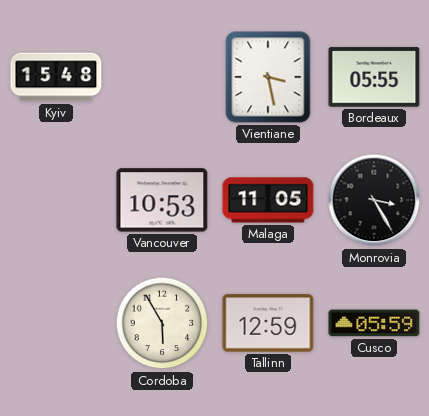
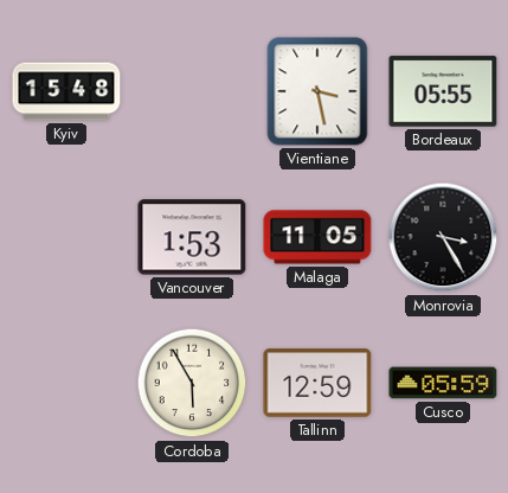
Vancouver: 10:53 -> 1:53 (192, 237)
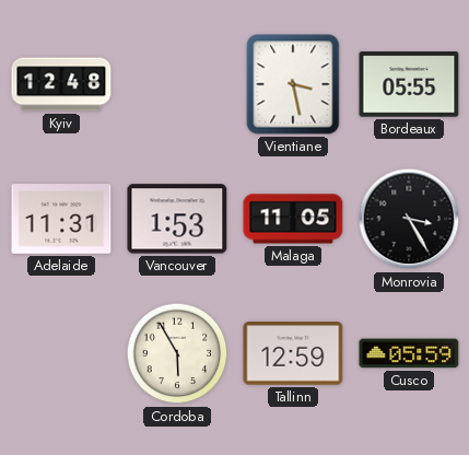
Kyiv: 15:48 -> 12:48 (61, 84)
Adelaide: none -> 11:31 (61, 220)
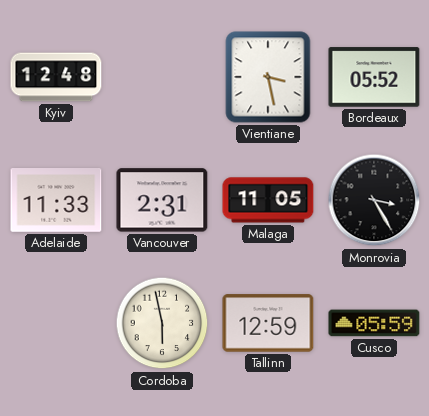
Bordeaux: 05:55 -> 05:52 (374, 77)
Adelaide: 11:31 -> 11:33 (56, 201)
Vancouver: 1:53 -> 2:31 (162, 200)
Cordoba: 5:55 -> 5:58 (162, 323)
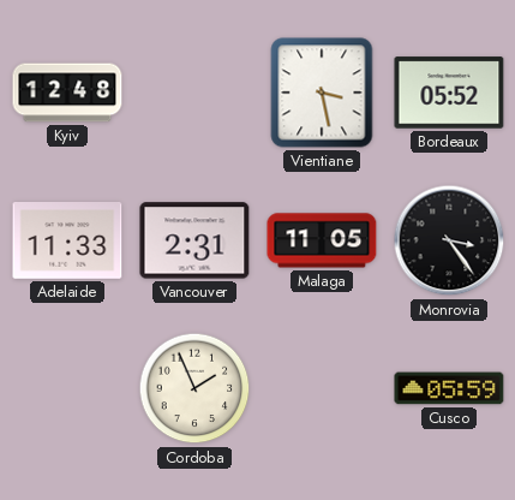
Monrovia: 3:25 -> 3:24 (449, 240)
Cordoba: 5:58 -> 1:56 (194, 388)
Tallinn: 12:59 -> none (268, 323)
